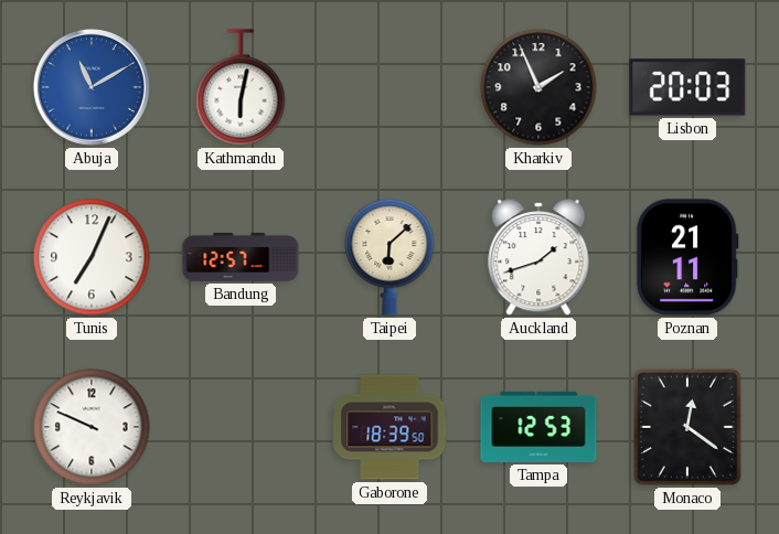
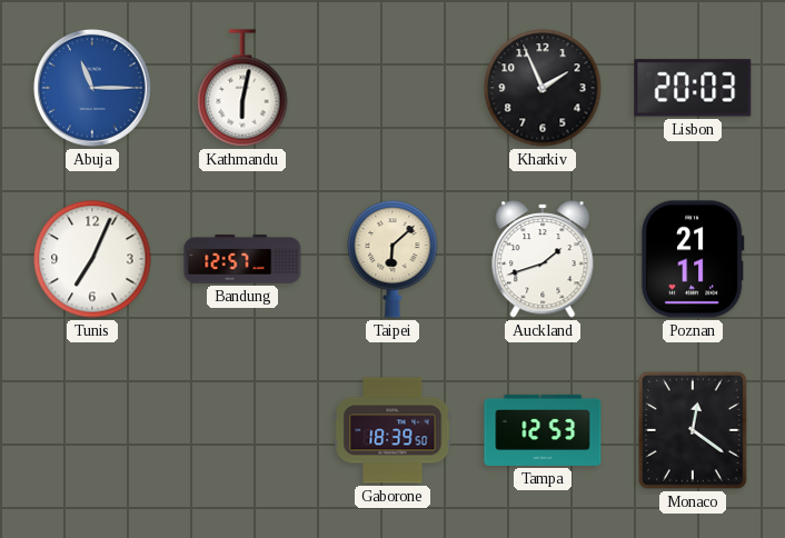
Abuja: 11:10 -> 11:15 (92, 88)
Reykjavik: 9:49 -> none (92, 427)
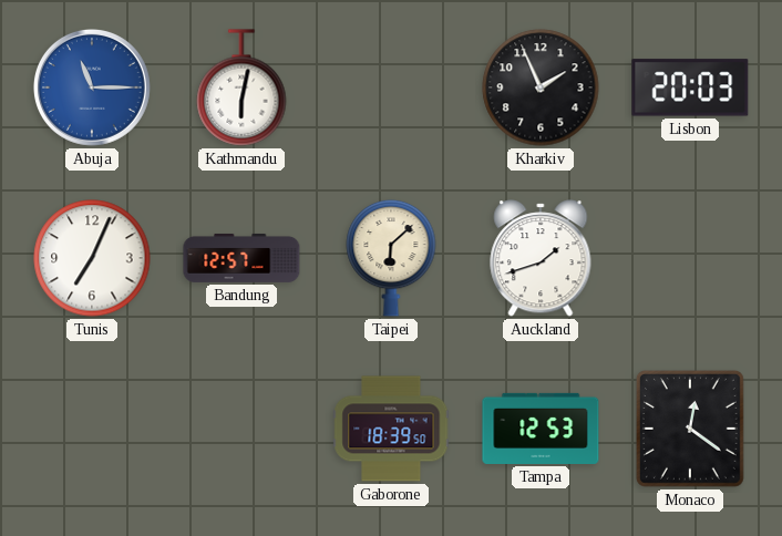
Poznan: 21:11 -> none (693, 259)
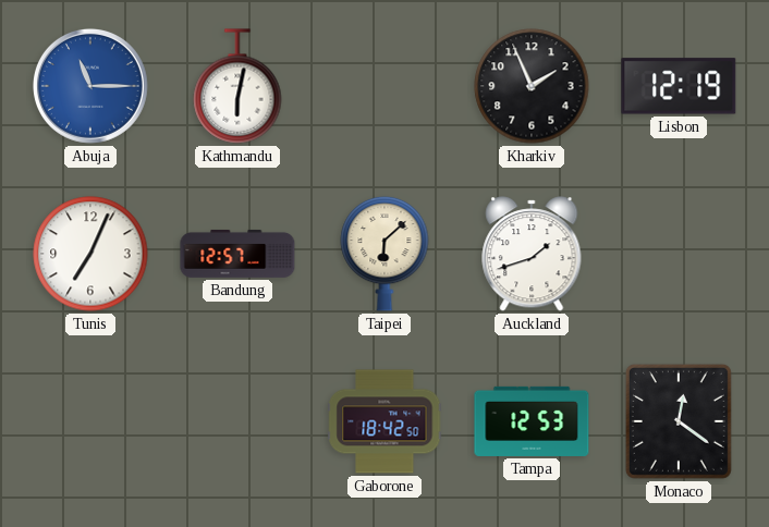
Lisbon: 20:03 -> 12:19 (679, 86)
Gaborone: 18:39 -> 18:42 (384, 421)
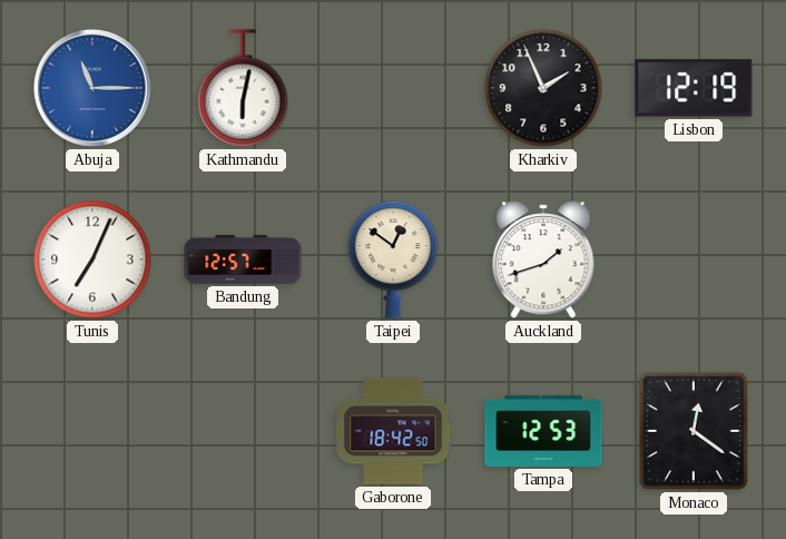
Taipei: 6:08 -> 12:51 (393, 259)
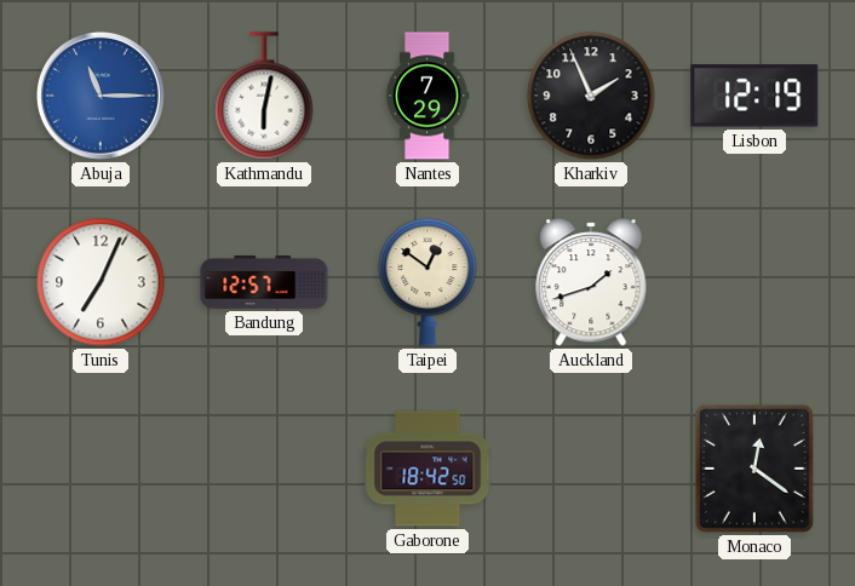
Nantes: none -> 7:29 (427, 96)
Tampa: 12:53 -> none (543, 431)
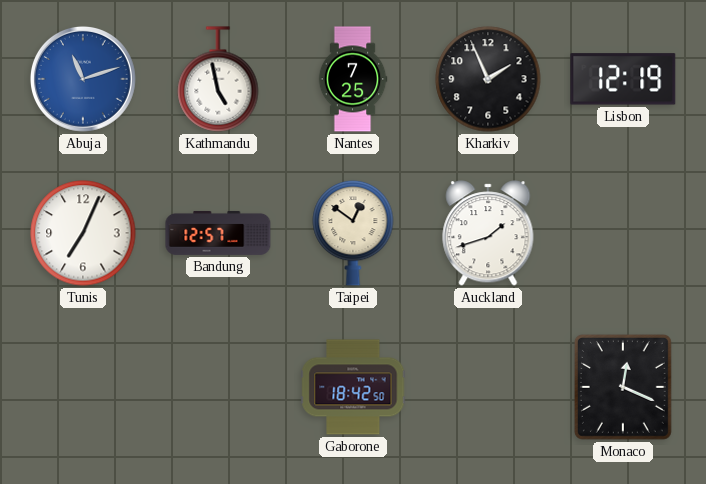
Abuja: 11:15 -> 11:12 (83, 79)
Kathmandu: 6:02 -> 4:58 (218, 79)
Nantes: 7:29 -> 7:25 (353, 79)
Monaco: 12:21 -> 12:19 (623, 387)
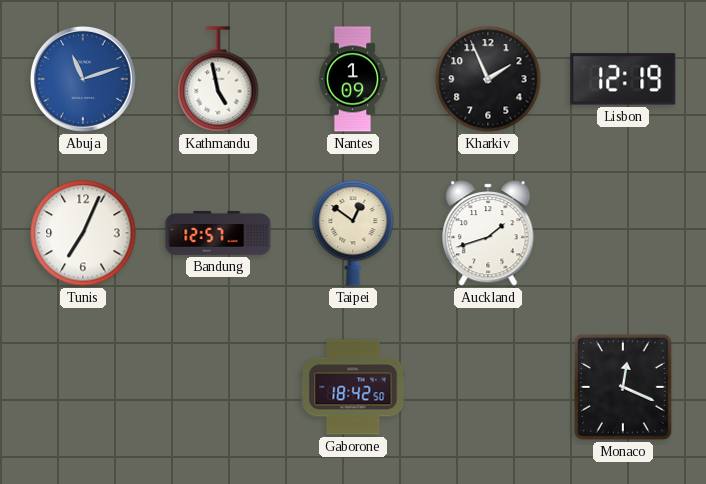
Nantes: 7:25 -> 1:09 (353, 79)
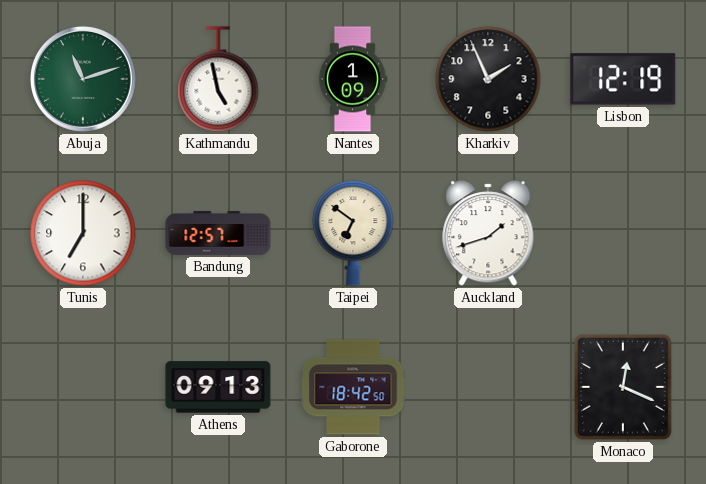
Abuja dial: blue -> green (83, 79)
Tunis: 7:04 -> 7:00 (83, 233)
Taipei: 12:51 -> 6:51 (353, 233)
Athens: none -> 09:13 (218, 387)
